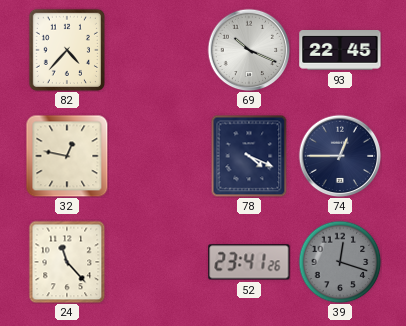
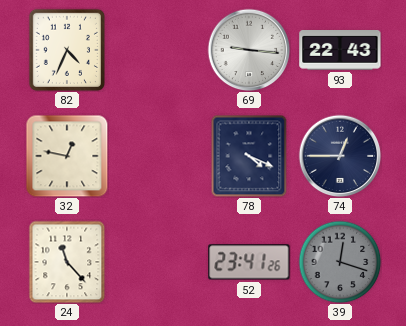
82: 4:37 -> 4:34 (67, 50)
69: 10:19 -> 9:16 (249, 50)
93: 22:45 -> 22:43 (340, 50)
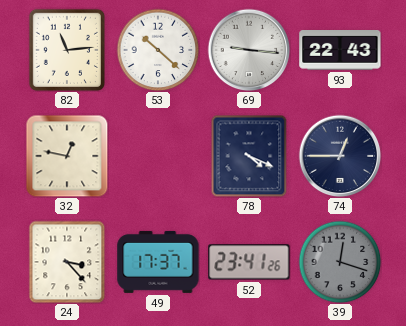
82: 4:34 -> 11:14 (67, 50)
53: none -> 10:22 (158, 50)
24: 11:23 -> 3:23 (67, 262)
49: none -> 17:37 (158, 262)
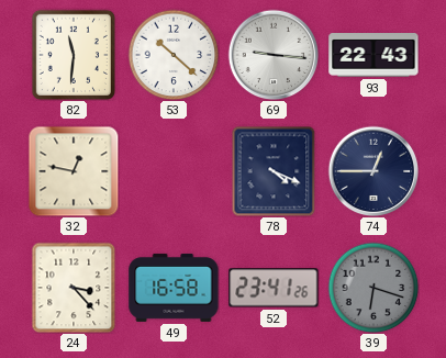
82: 11:14 -> 11:31 (74, 55)
49: 17:37 -> 16:58 (174, 288)
39: 12:18 -> 6:18 (373, 288)
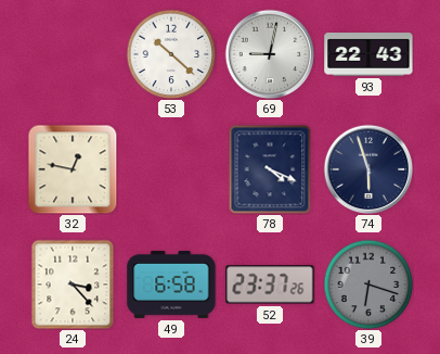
82: 11:31 -> none (74, 55)
69: 9:16 -> 9:02 (270, 54)
74: 12:45 -> 5:57 (368, 169)
49: 16:58 -> 6:58 (171, 285)
52: 23:41 -> 23:37 (270, 285)
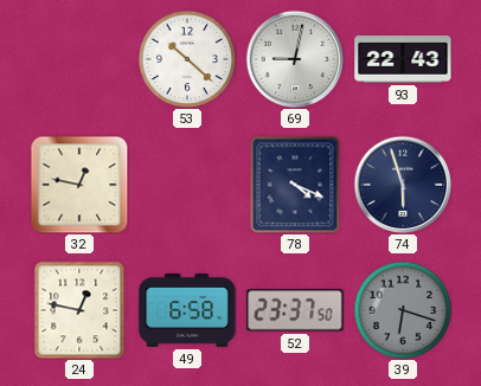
24: 3:23 -> 12:47 (79, 310)
52: 23:37:26 -> 23:37:50 (295, 310)
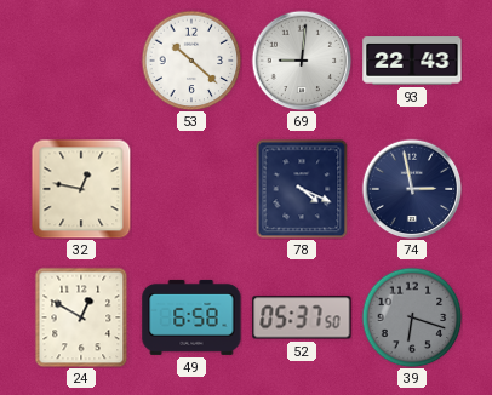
69: 9:02 -> 9:01 (302, 61)
74: 5:57 -> 2:58 (412, 189)
24: 12:47 -> 12:50 (81, 317)
52: 23:37 -> 05:37 (302, 317)
